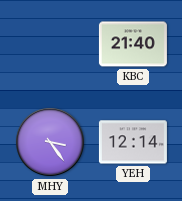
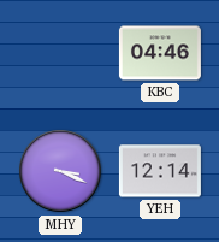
KBC: 21:40 -> 04:46 (160, 53)
MHY: 3:24 -> 3:19 (60, 171)
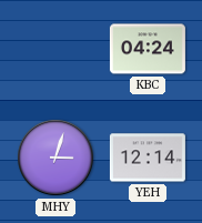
KBC: 04:46 -> 04:24 (148, 49)
MHY: 3:19 -> 3:03 (55, 158)
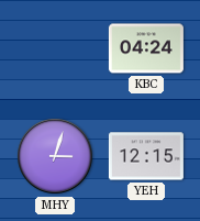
YEH: 12:14 -> 12:15 (146, 156)
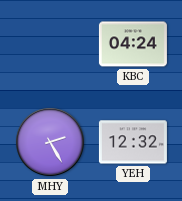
MHY: 3:03 -> 2:25 (50, 142)
YEH: 12:15 -> 12:32 (133, 142)
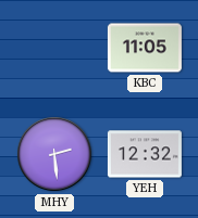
KBC: 04:24 -> 11:05 (145, 48)
MHY: 2:25 -> 2:29 (54, 154)
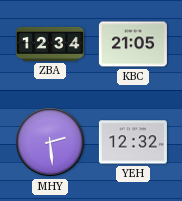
ZBA: none -> 12:34 (50, 44)
KBC: 11:05 -> 21:05 (133, 44)
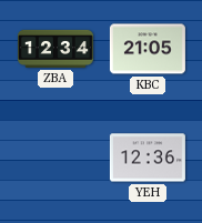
MHY: 2:29 -> none (50, 142)
YEH: 12:32 -> 12:36 (148, 158)
